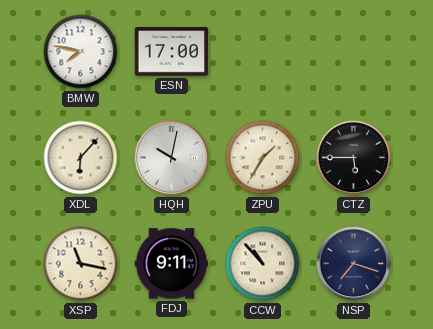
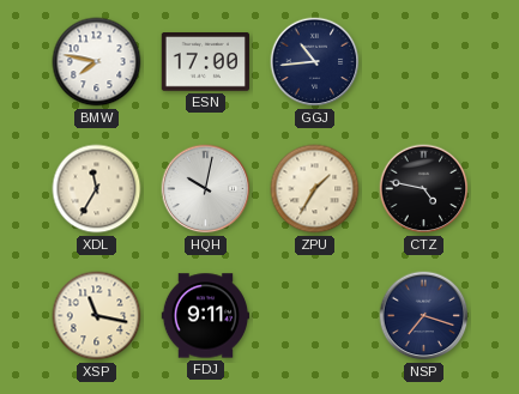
GGJ: none -> 10:44 (315, 62)
XDL: 6:07 -> 11:35 (97, 189)
CTZ: 5:45 -> 4:47 (424, 189)
CCW: 10:53 -> none (263, 264)
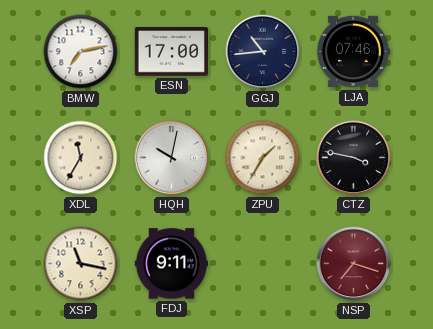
BMW: 7:47 -> 7:13 (81, 52)
LJA: none -> 07:46 (352, 52)
CTZ: 4:47 -> 3:47 (354, 158)
NSP dial: navy -> burgundy (354, 264)
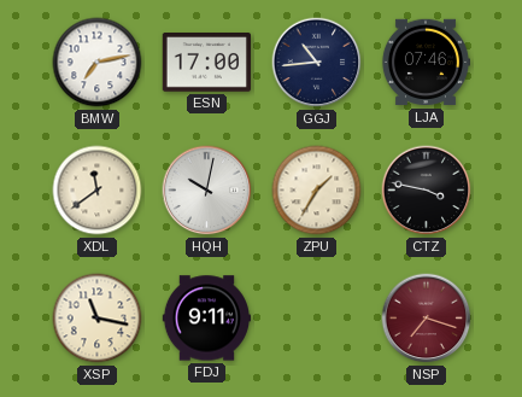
XDL: 11:35 -> 11:39 (98, 191)
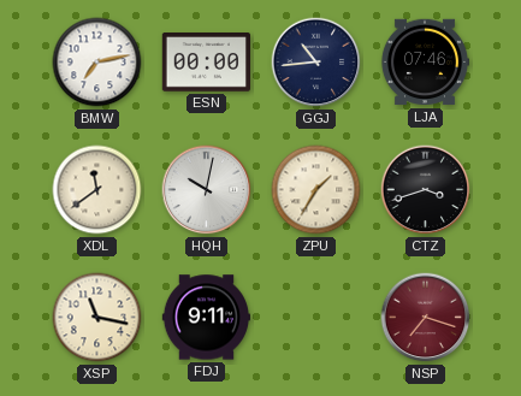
ESN: 17:00 -> 00:00 (206, 63)
CTZ: 3:47 -> 3:42 (426, 190)
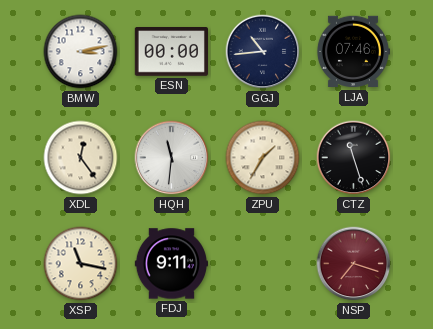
BMW: 7:13 -> 3:13 (81, 52)
XDL: 11:39 -> 12:24 (81, 158)
HQH: 10:02 -> 11:31 (172, 158)
CTZ: 3:42 -> 11:27 (354, 158)
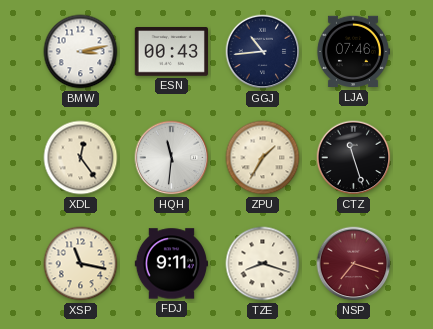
ESN: 00:00 -> 00:43 (171, 52)
TZE: none -> 8:18 (263, 264)
